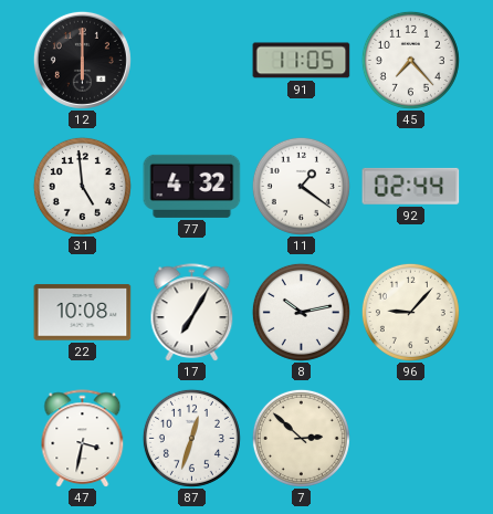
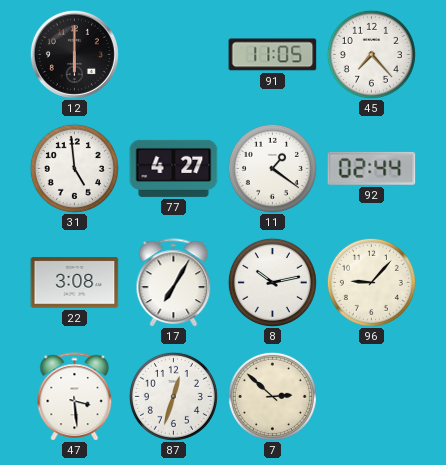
77: 4:32 -> 4:27 (174, 168)
22: 10:08 -> 3:08 (75, 283)
47: 3:32 -> 3:29 (75, 397)
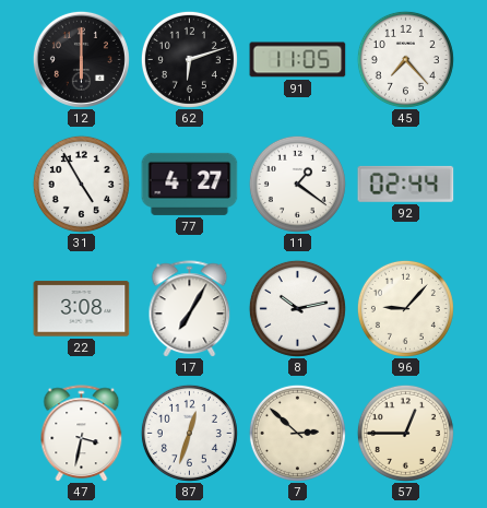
62: none -> 6:12 (189, 59)
31: 4:59 -> 4:55 (81, 184)
47: 3:29 -> 3:32 (82, 434)
57: none -> 12:45 (405, 433)
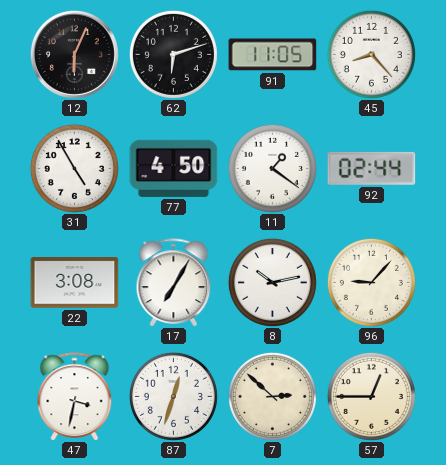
12: 6:00 -> 6:04 (74, 54)
45: 7:23 -> 8:23 (371, 54)
77: 4:27 -> 4:50 (174, 168)
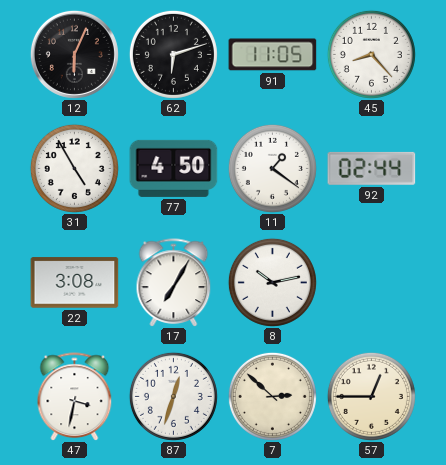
96: 9:07 -> none (371, 282)
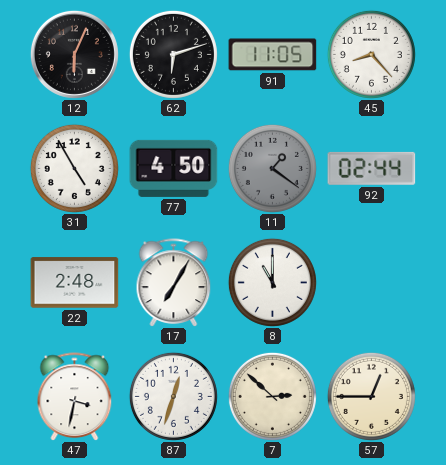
11 dial: white -> grey (272, 168)
22: 3:08 -> 2:48 (75, 283)
8: 10:13 -> 11:00 (272, 282)
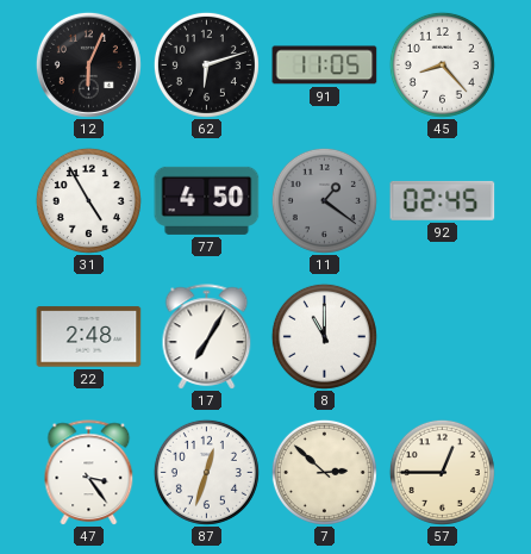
92: 02:44 -> 02:45 (443, 200)
47: 3:32 -> 3:24 (89, 473)
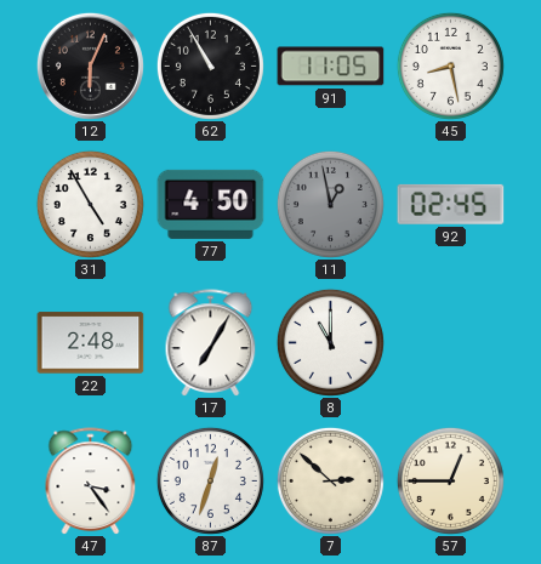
62: 6:12 -> 10:55 (210, 65)
45: 8:23 -> 8:28 (450, 65)
11: 1:21 -> 12:58 (330, 204)
